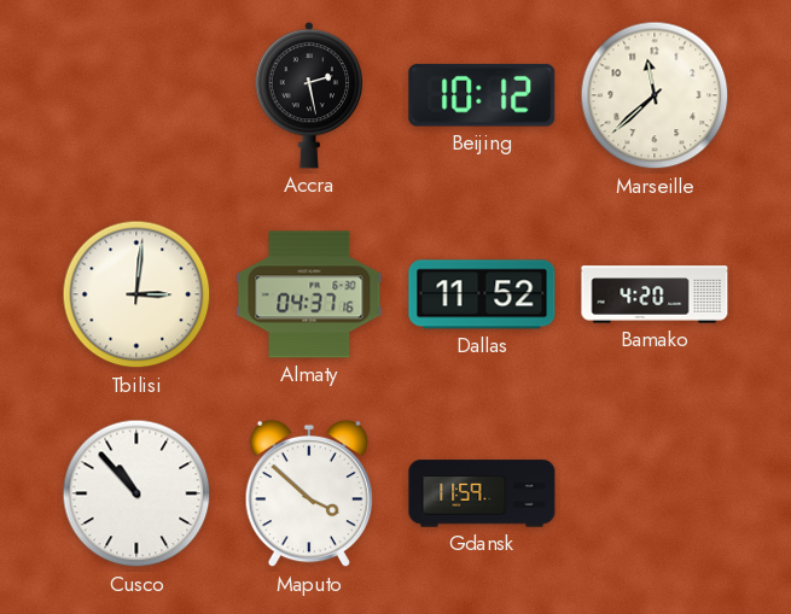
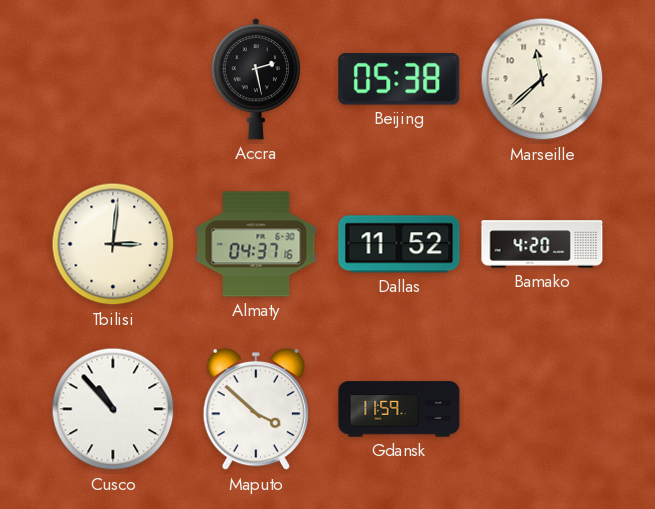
Beijing: 10:12 -> 05:38 (399, 79)
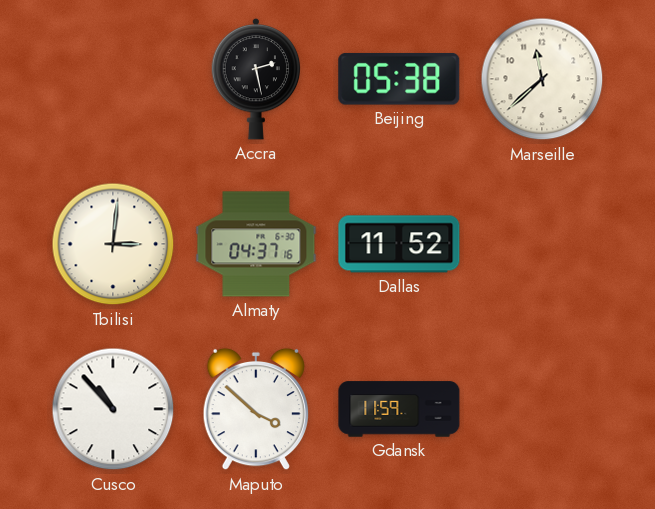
Bamako: 4:20 -> none (542, 244)
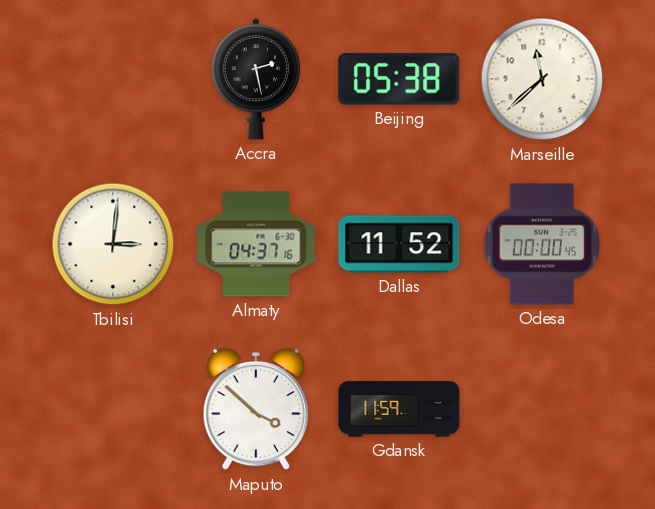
Odesa: none -> 00:00 (542, 244)
Cusco: 10:53 -> none (113, 409)
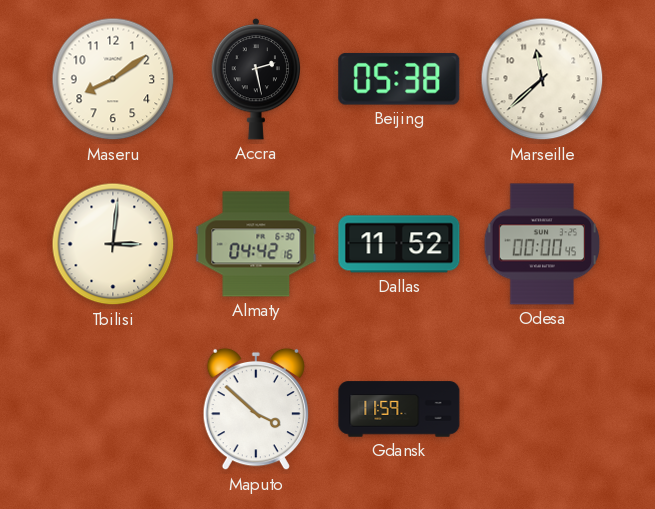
Maseru: none -> 8:09 (113, 79)
Almaty: 04:37 -> 04:42 (256, 244)
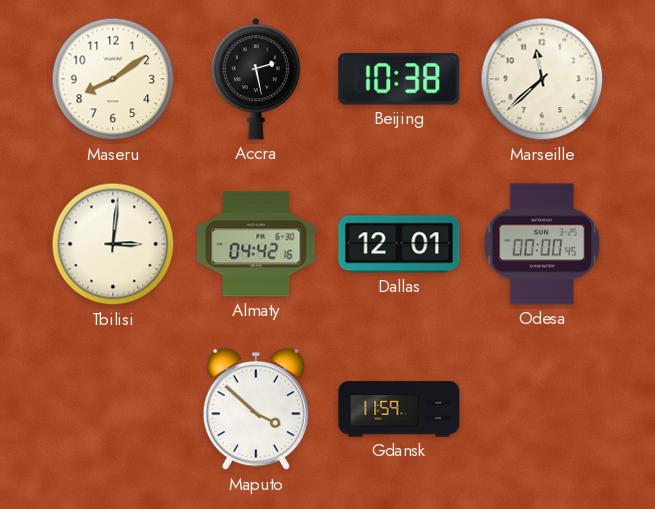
Beijing: 05:38 -> 10:38 (399, 79)
Dallas: 11:52 -> 12:01 (399, 244)
